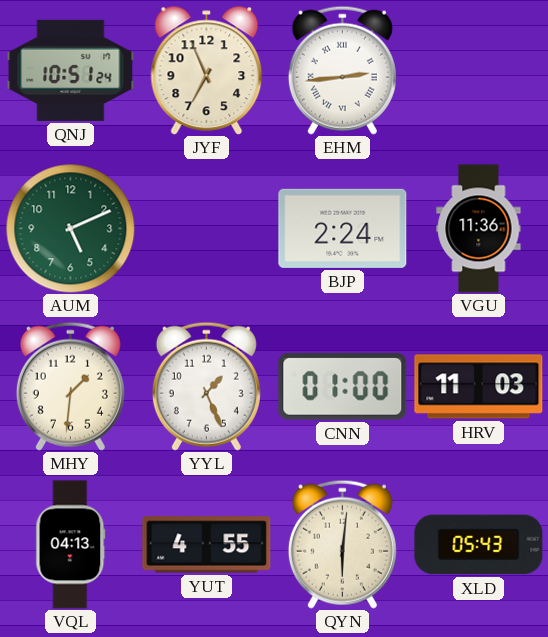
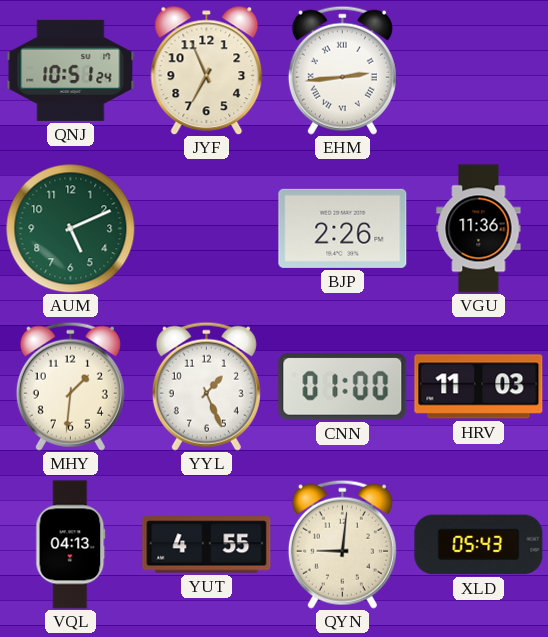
BJP: 2:24 -> 2:26 (343, 228)
QYN: 6:01 -> 9:01 (342, 544)
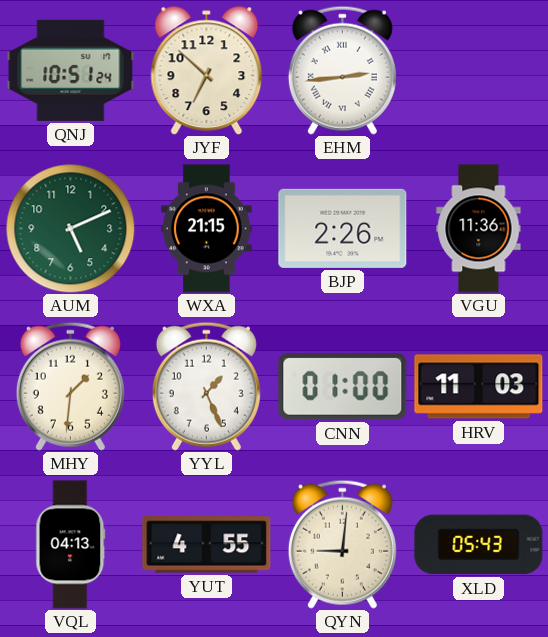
JYF: 6:56 -> 6:52 (207, 70)
WXA: none -> 21:15 (207, 229)
